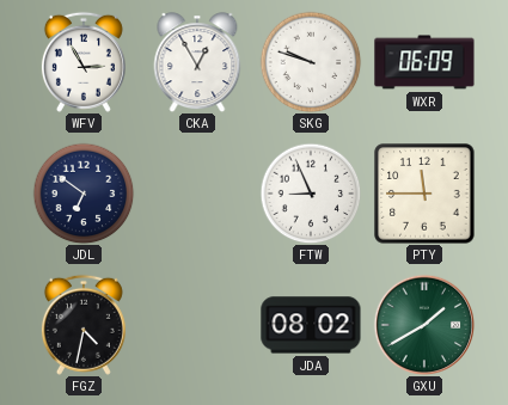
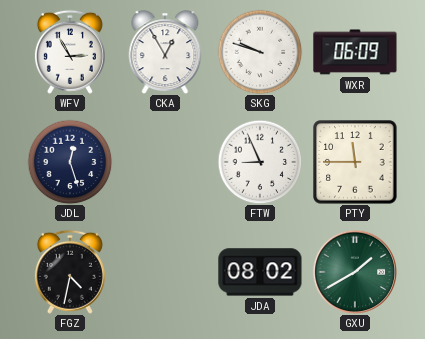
JDL: 6:51 -> 12:27 (70, 162)
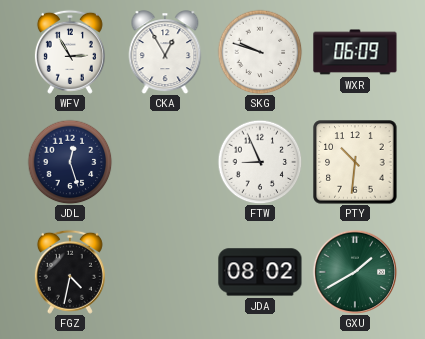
PTY: 11:45 -> 10:31 (355, 162)
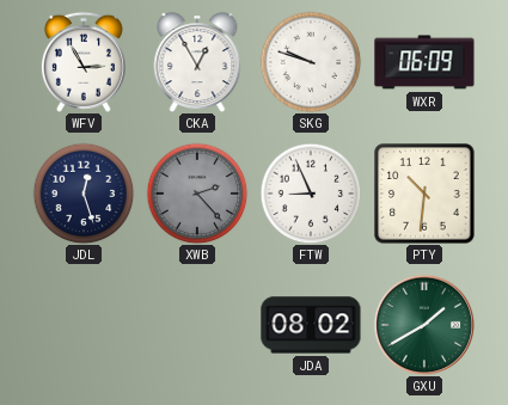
XWB: none -> 2:23 (197, 194)
FGZ: 4:32 -> none (70, 272)
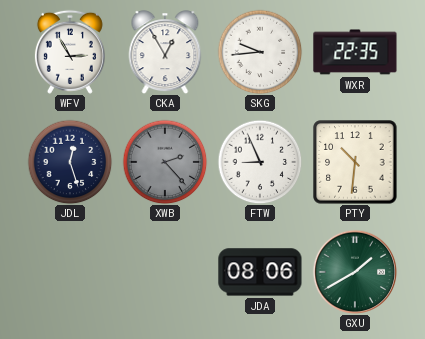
SKG: 9:48 -> 9:44 (260, 52)
WXR: 06:09 -> 22:35 (355, 52)
JDA: 08:02 -> 08:06 (260, 272)
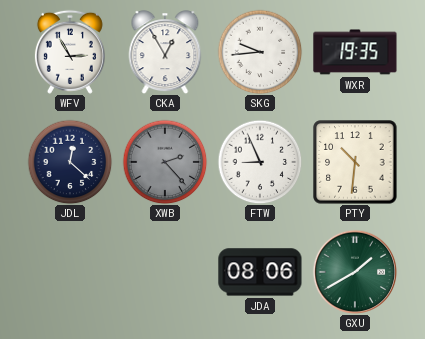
WXR: 22:35 -> 19:35 (355, 52)
JDL: 12:27 -> 12:22 (70, 162)
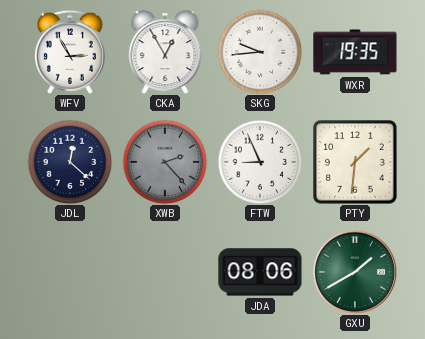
PTY: 10:31 -> 1:31 (355, 162)
